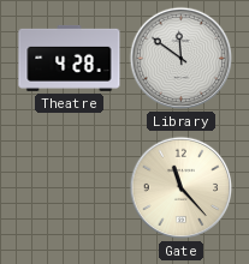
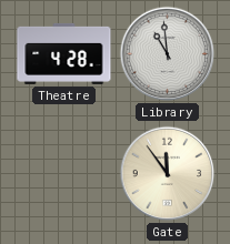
Library: 11:51 -> 10:59 (168, 54)
Gate: 11:23 -> 11:54 (168, 174)
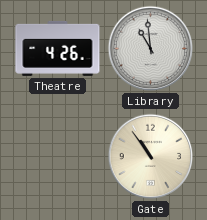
Theatre: 4:28 -> 4:26 (58, 48)
Gate: 11:54 -> 10:54 (151, 157)
